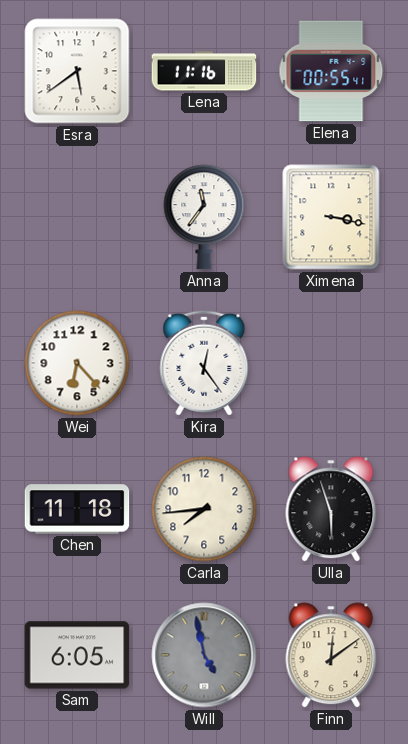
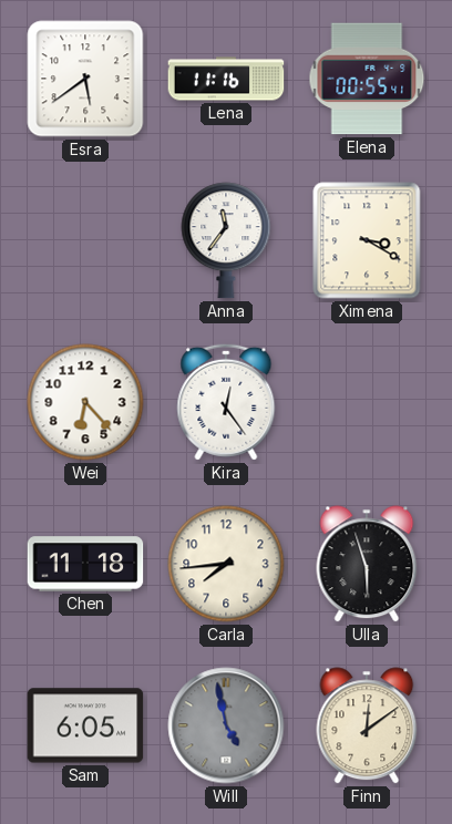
Ximena: 3:17 -> 3:20 (367, 240)
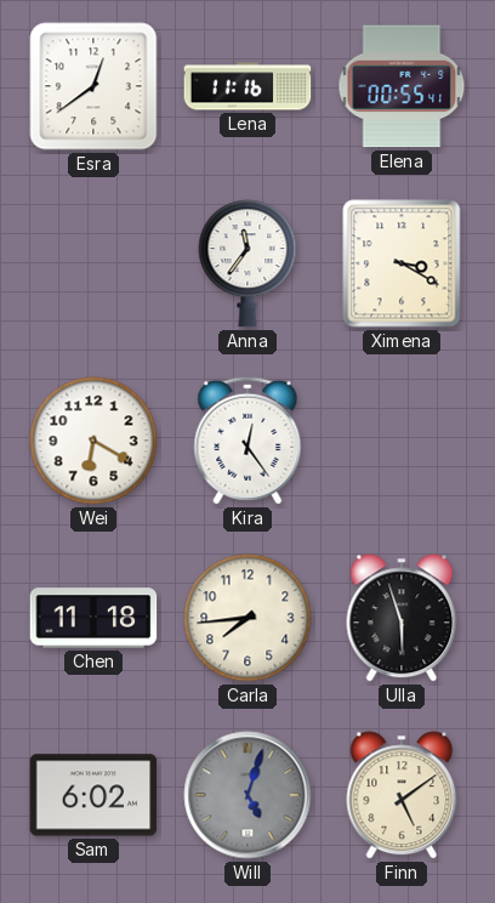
Esra: 5:39 -> 12:39 (93, 86)
Wei: 6:23 -> 6:20 (93, 441)
Sam: 6:05 -> 6:02 (93, 795)
Will: 4:58 -> 5:03 (247, 795)
Finn: 12:09 -> 5:09 (402, 795)
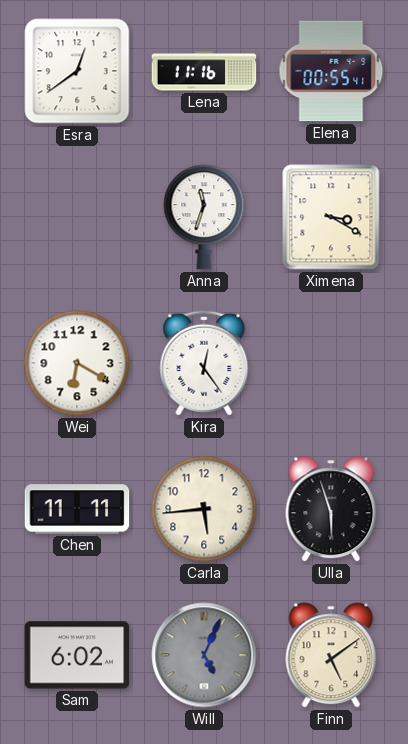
Anna: 11:36 -> 11:33 (204, 217)
Chen: 11:18 -> 11:11 (77, 509)
Carla: 7:44 -> 5:44 (204, 509)
Will: 5:03 -> 5:04 (204, 655)
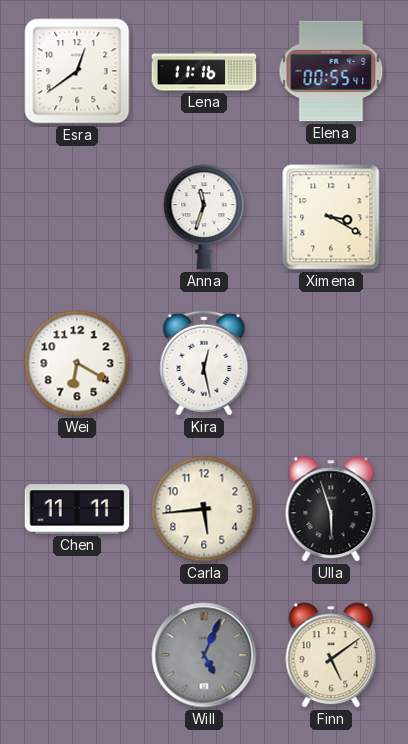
Kira: 12:24 -> 12:28 (204, 363)
Sam: 6:02 -> none (77, 655)
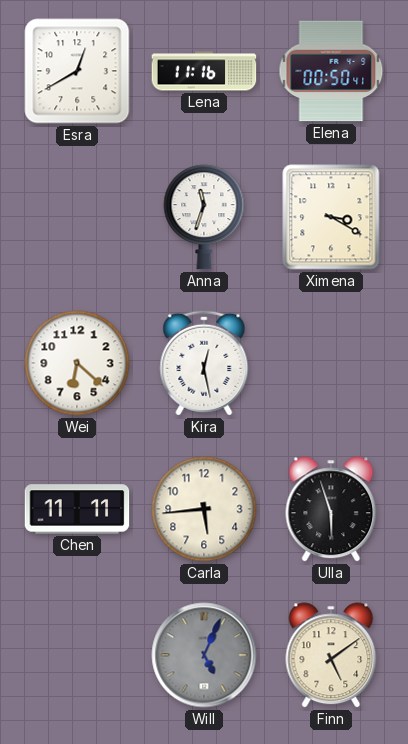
Esra: 12:39 -> 12:40 (77, 71)
Elena: 00:55 -> 00:50 (331, 71)
Wei: 6:20 -> 6:22 (77, 363)
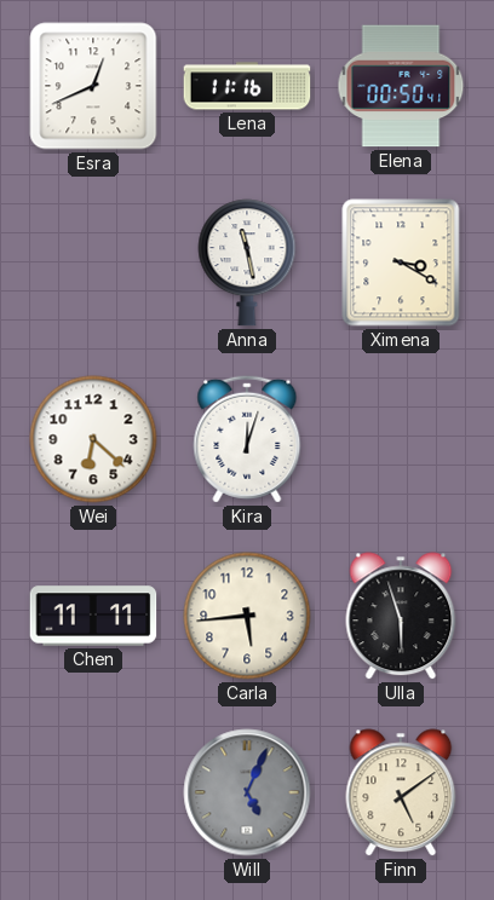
Esra: 12:40 -> 12:41 (93, 86)
Anna: 11:33 -> 11:28 (247, 262)
Kira: 12:28 -> 12:03 (247, 439)
